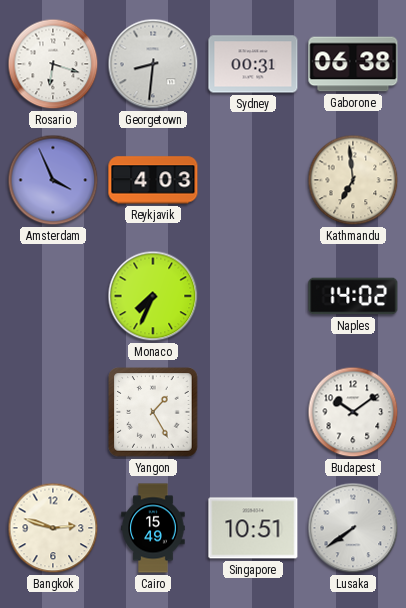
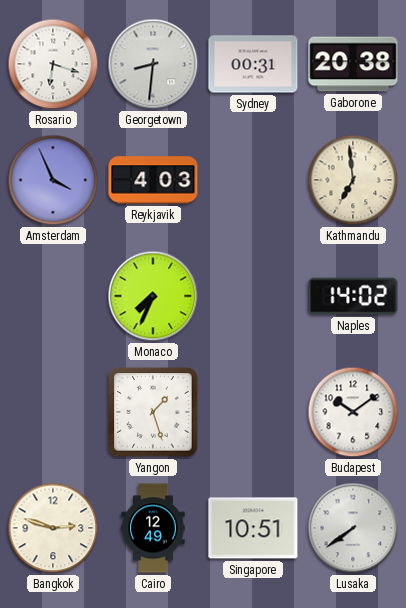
Gaborone: 06:38 -> 20:38 (353, 64)
Yangon: 1:25 -> 1:27 (153, 412)
Cairo: 15:49 -> 12:49 (153, 528)
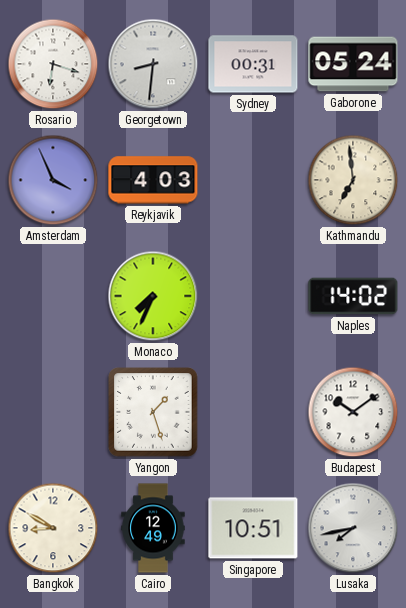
Gaborone: 20:38 -> 05:24 (353, 64)
Bangkok: 2:48 -> 8:50 (53, 528)
Lusaka: 7:39 -> 7:43 (353, 528)
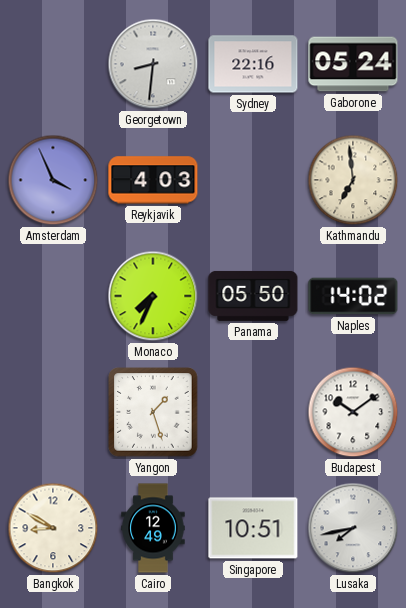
Rosario: 6:18 -> none (53, 64)
Sydney: 00:31 -> 22:16 (253, 64)
Panama: none -> 05:50 (253, 296)
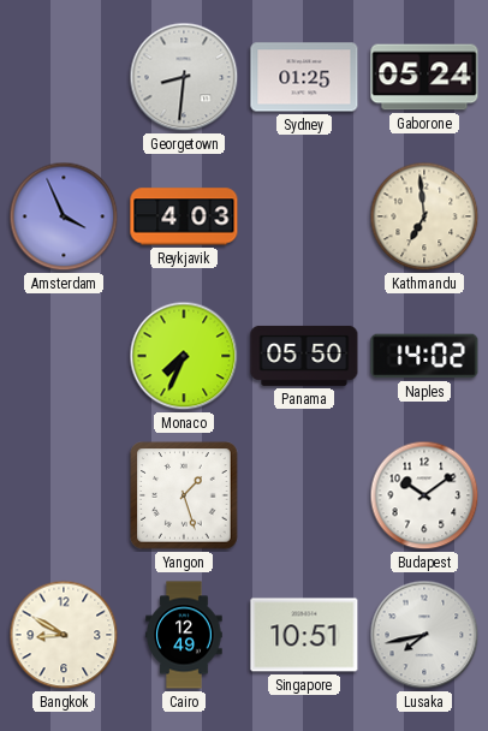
Sydney: 22:16 -> 01:25 (304, 77)
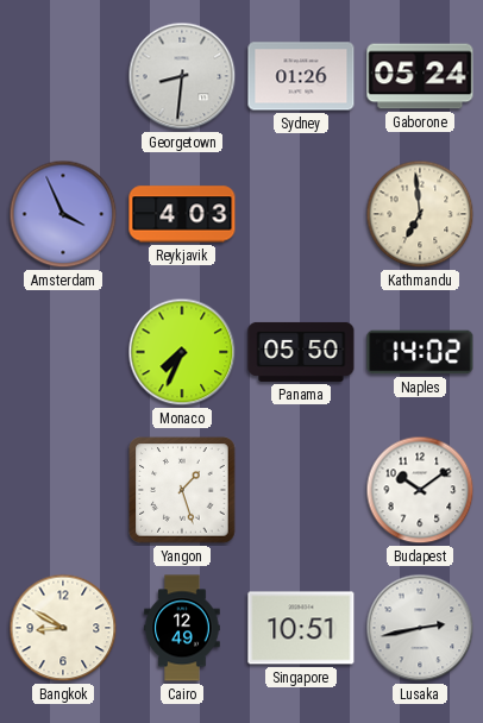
Sydney: 01:25 -> 01:26 (301, 76)
Lusaka: 7:43 -> 2:43 (420, 628)
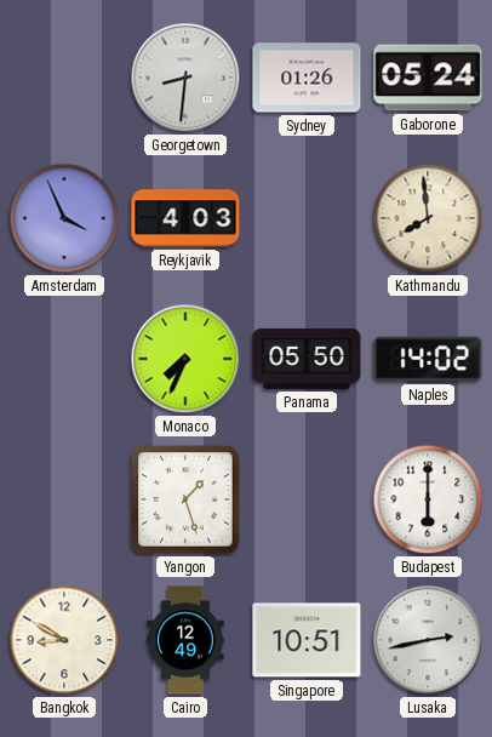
Kathmandu: 6:59 -> 7:59 (428, 218)
Budapest: 10:09 -> 6:00 (428, 499)
